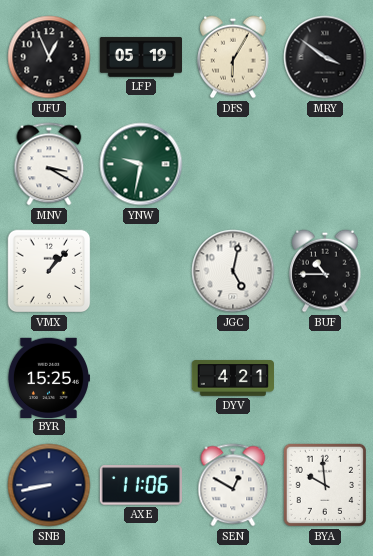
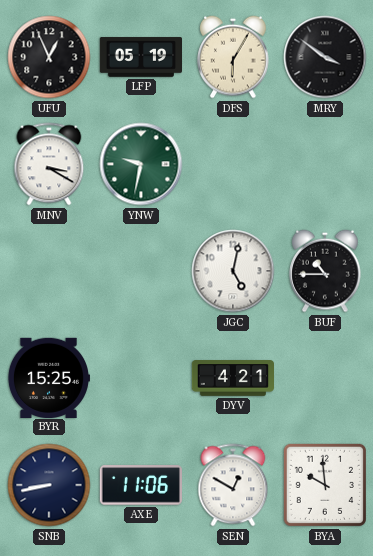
VMX: 1:07 -> none (49, 271)
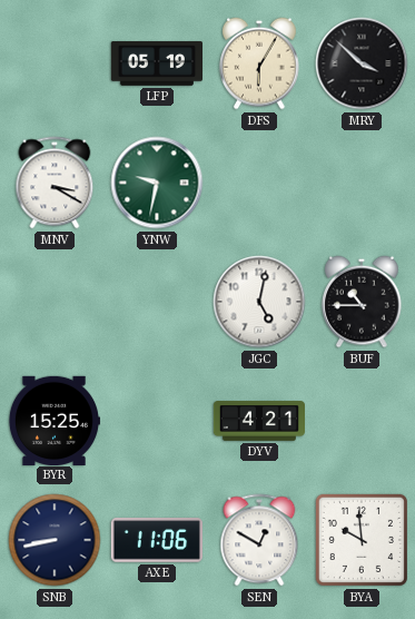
UFU: 12:56 -> none (49, 57)
MRY: 3:51 -> 3:52 (362, 63)
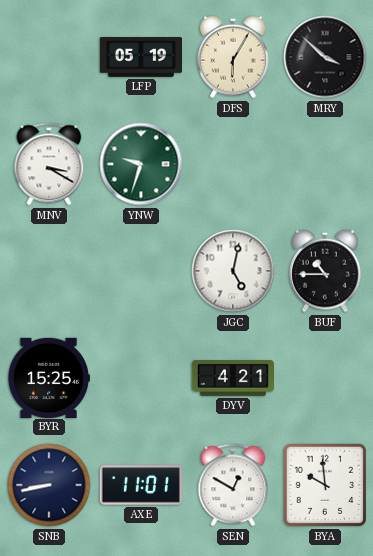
YNW: 9:32 -> 9:33 (141, 164)
AXE: 11:06 -> 11:01 (140, 485)
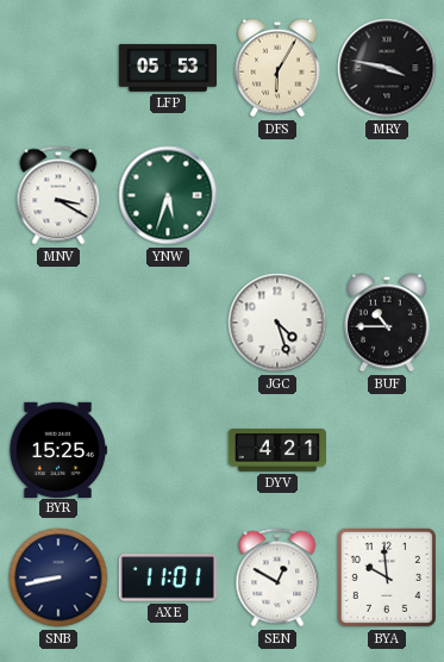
LFP: 05:19 -> 05:53 (167, 68)
MRY: 3:52 -> 3:47 (387, 68)
YNW: 9:33 -> 5:33 (168, 195)
JGC: 5:02 -> 4:27 (277, 323)
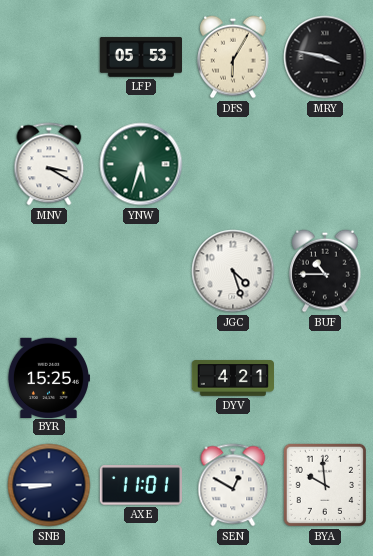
SNB: 8:43 -> 8:45 (49, 485)
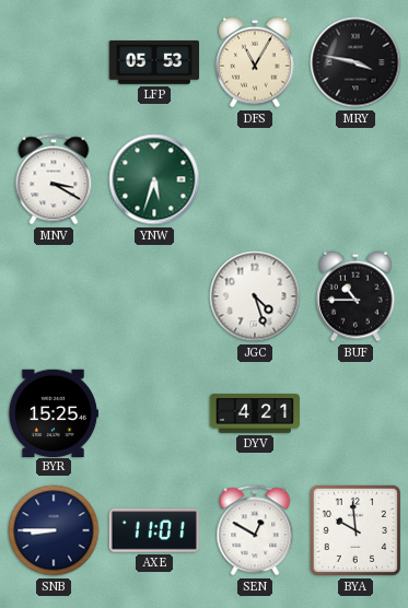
DFS: 6:05 -> 11:05 (255, 62)
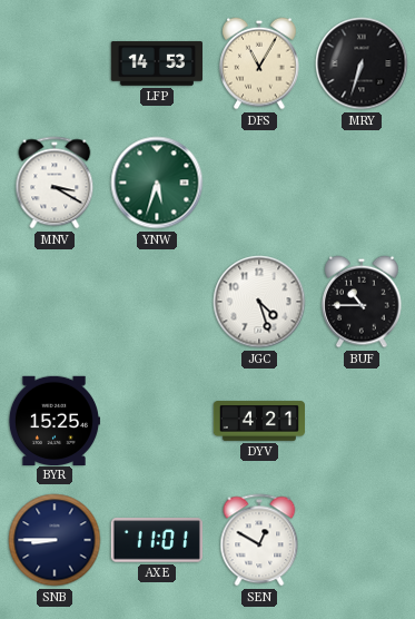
LFP: 05:53 -> 14:53 (156, 63)
MRY: 3:47 -> 6:33 (362, 63)
BYA: 9:59 -> none (355, 530)
